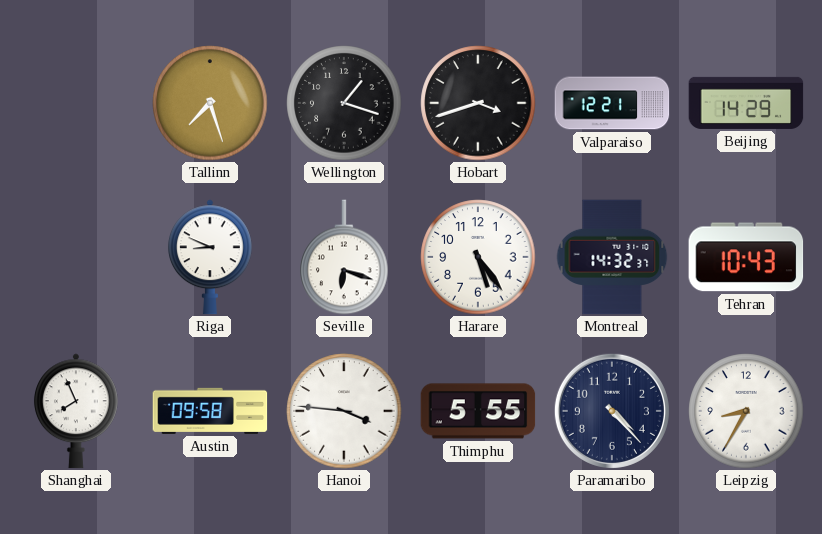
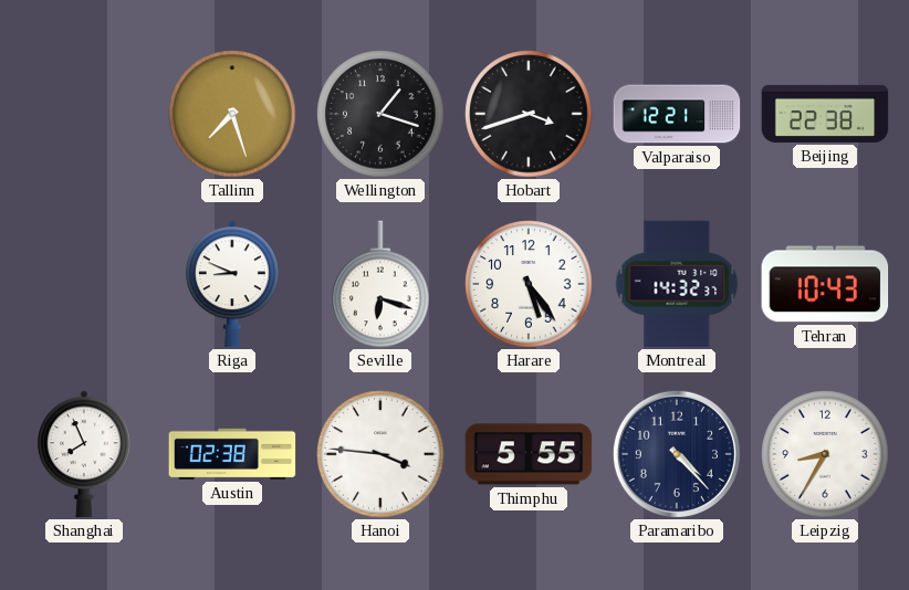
Beijing: 14:29 -> 22:38 (825, 114)
Austin: 09:58 -> 02:38 (232, 454)
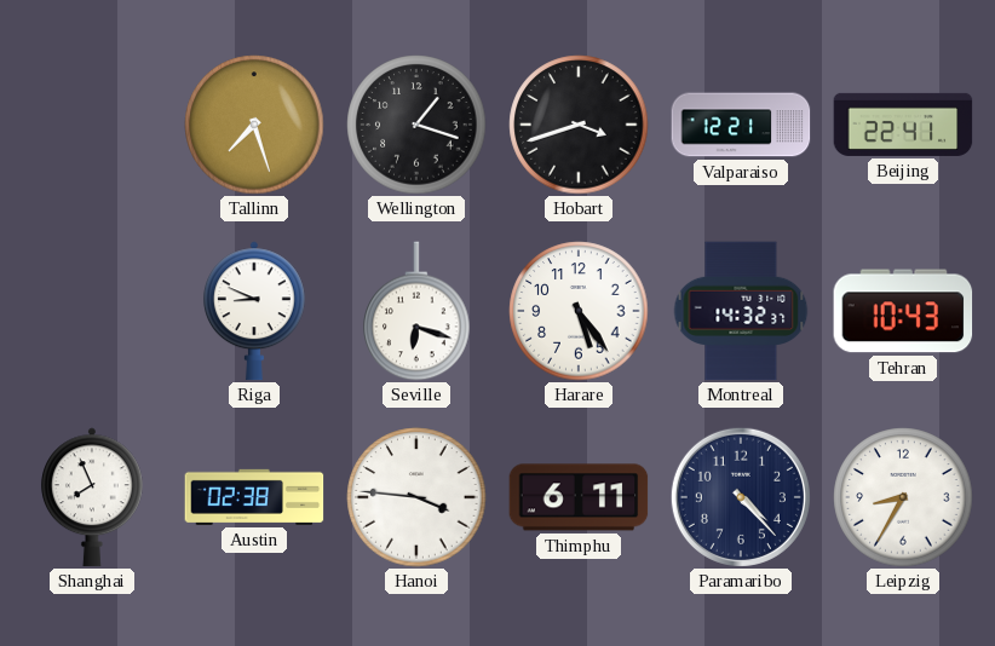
Beijing: 22:38 -> 22:41 (903, 125)
Thimphu: 5:55 -> 6:11 (579, 497)
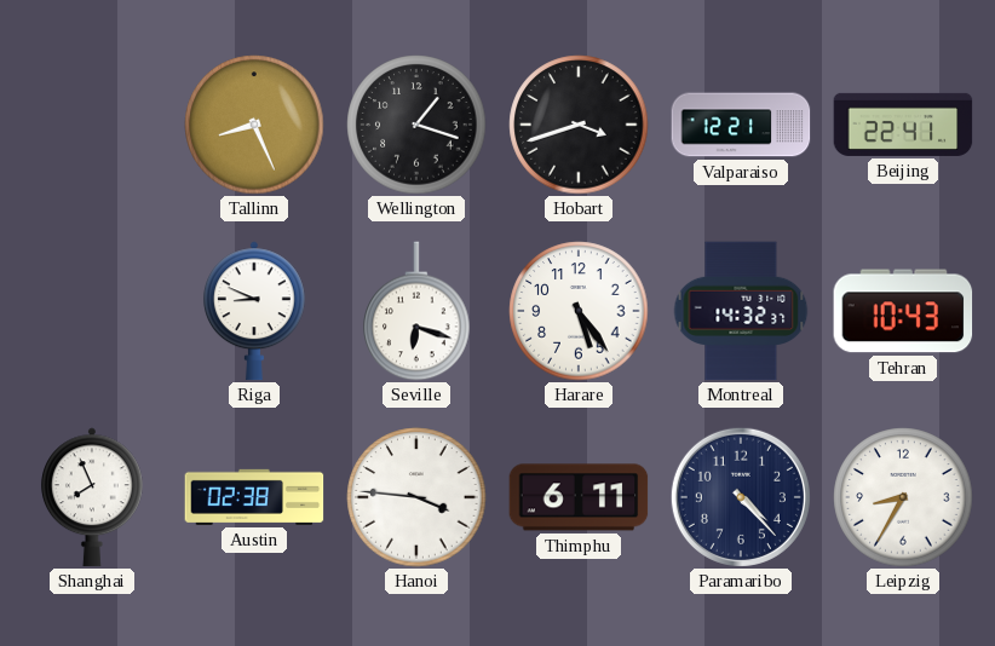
Tallinn: 7:27 -> 8:26 (254, 125)
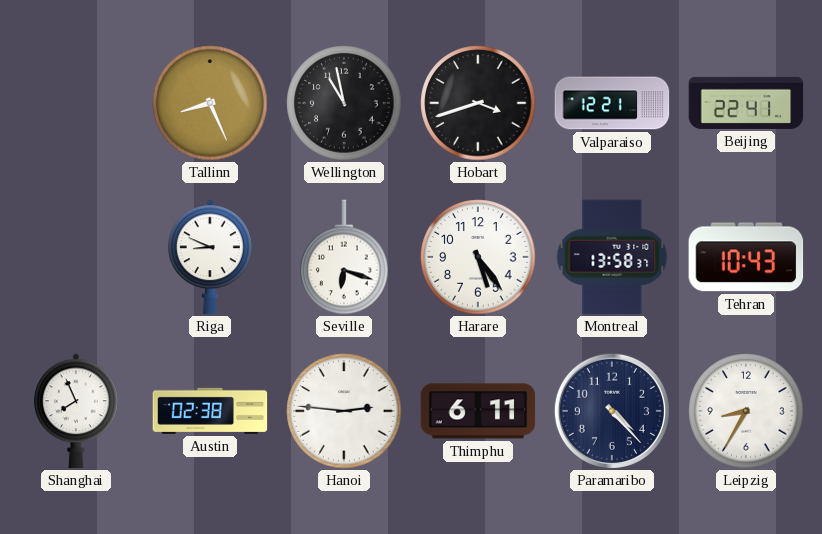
Wellington: 1:18 -> 10:58 (344, 103)
Montreal: 14:32 -> 13:58 (612, 257)
Hanoi: 3:46 -> 2:46 (344, 411)
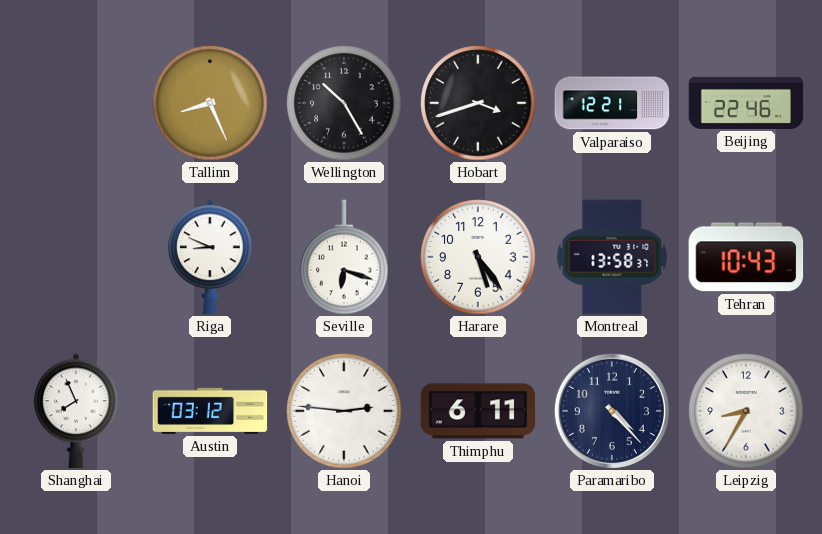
Wellington: 10:58 -> 10:25 (344, 103)
Beijing: 22:41 -> 22:46 (746, 103)
Austin: 02:38 -> 03:12 (210, 411)
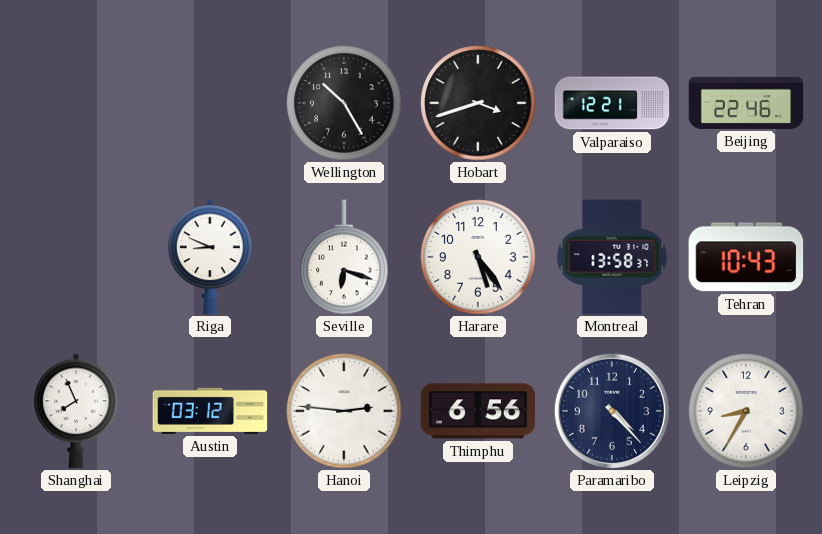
Tallinn: 8:26 -> none (210, 103)
Thimphu: 6:11 -> 6:56 (478, 411)
